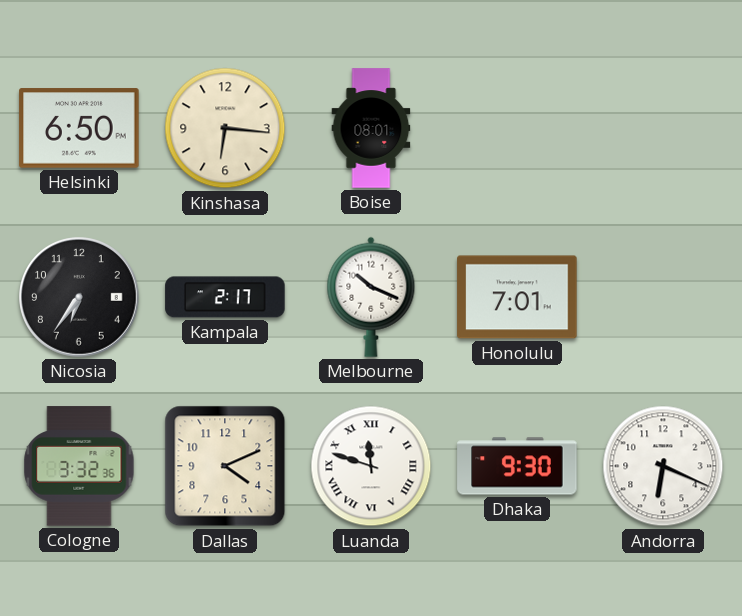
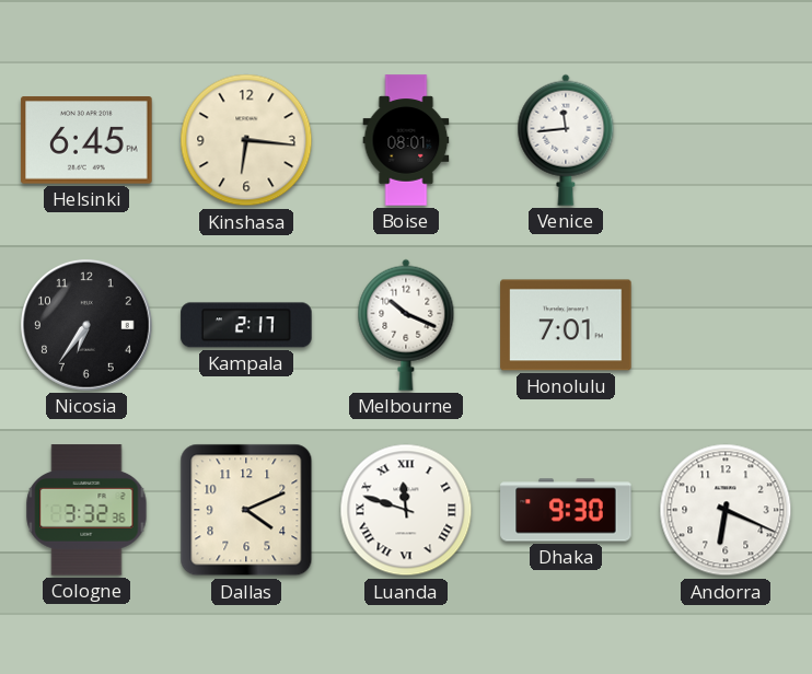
Helsinki: 6:50 -> 6:45 (86, 140)
Venice: none -> 11:44 (566, 140)
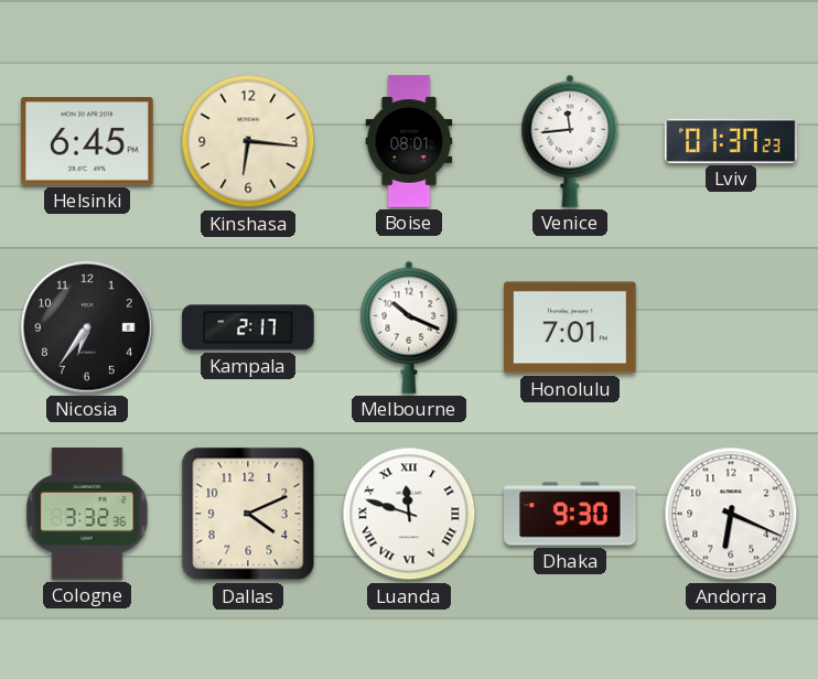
Lviv: none -> 01:37 (731, 141)
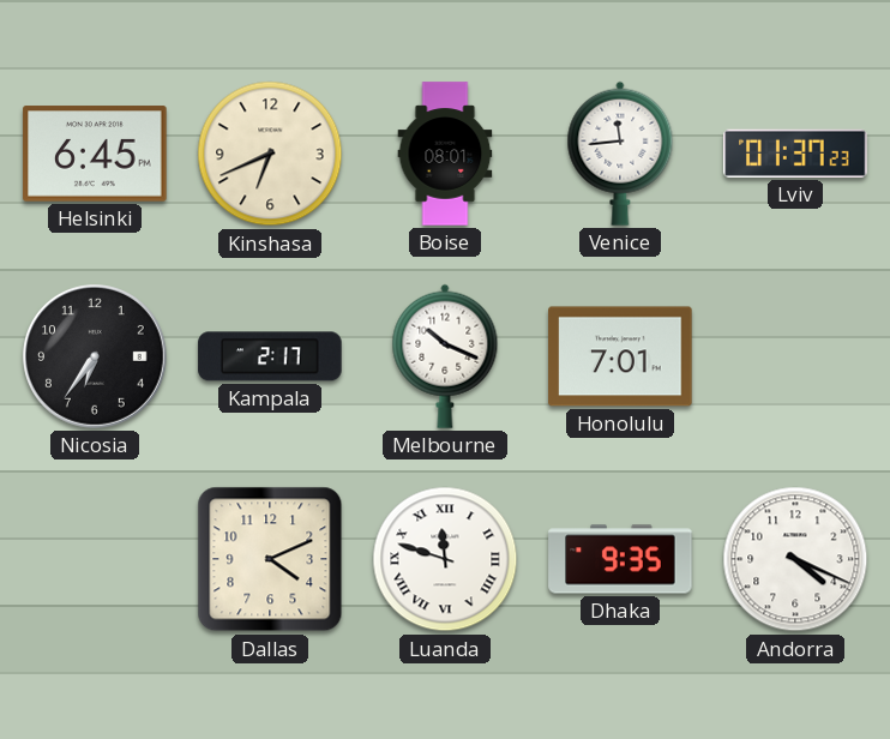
Kinshasa: 6:16 -> 6:41 (270, 154)
Cologne: 3:32 -> none (87, 514)
Dhaka: 9:30 -> 9:35 (620, 559)
Andorra: 6:19 -> 4:19 (795, 559)
